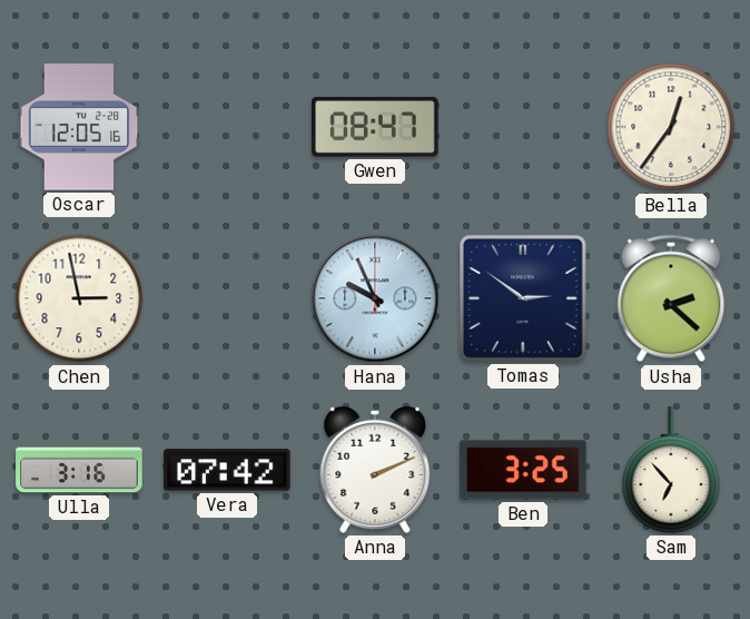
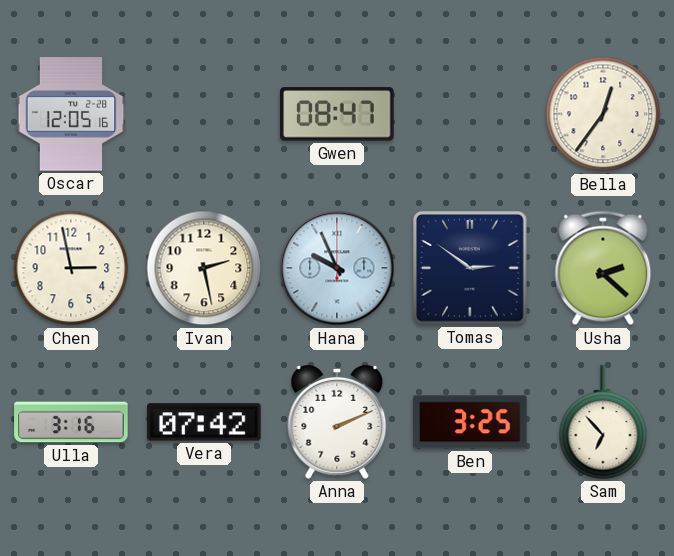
Ivan: none -> 2:28 (204, 268)
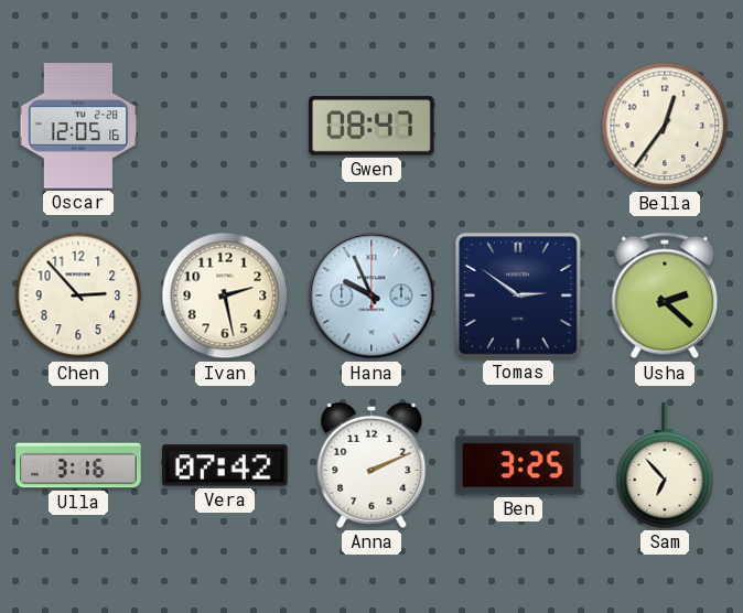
Chen: 2:58 -> 2:53 (78, 295)
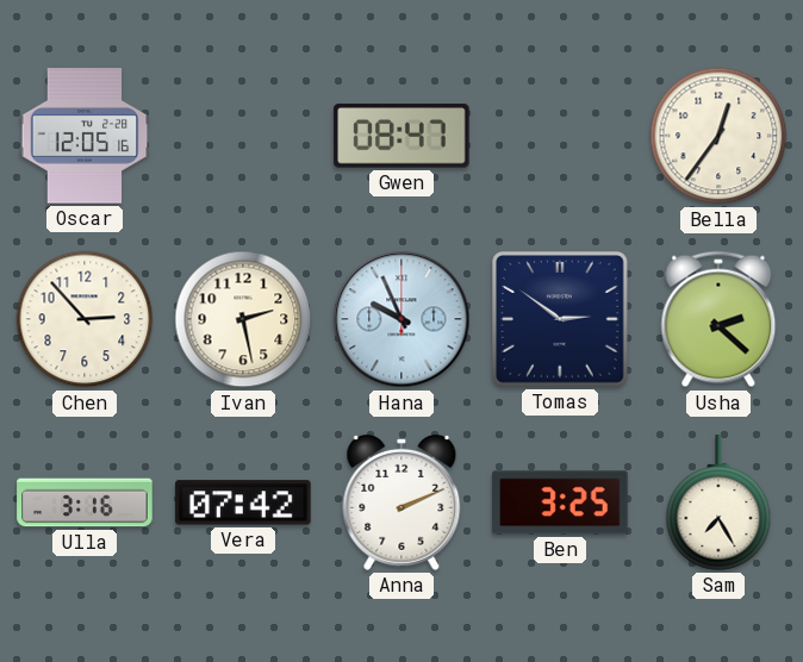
Sam: 6:53 -> 7:25 (718, 502)
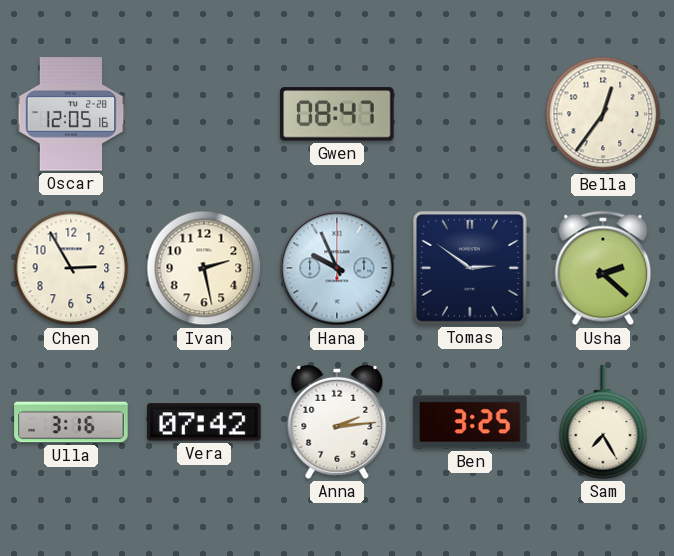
Chen: 2:53 -> 2:55 (71, 268)
Anna: 2:11 -> 2:14 (337, 422)
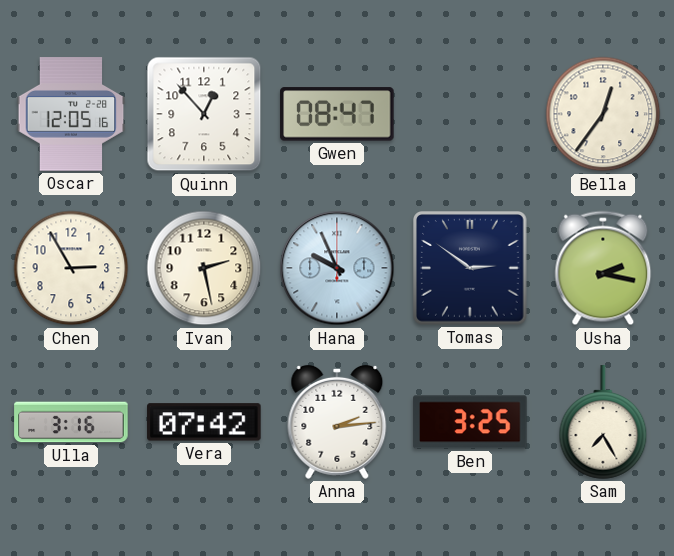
Quinn: none -> 12:53 (204, 114)
Usha: 2:22 -> 2:17 (603, 268)
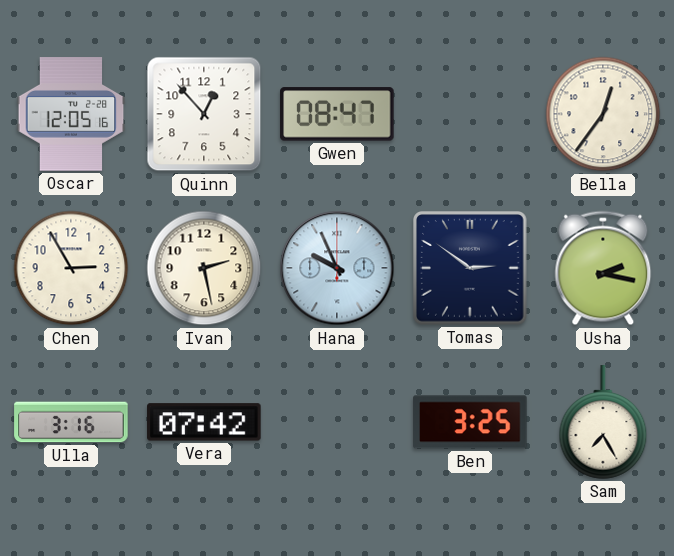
Anna: 2:14 -> none (337, 422)
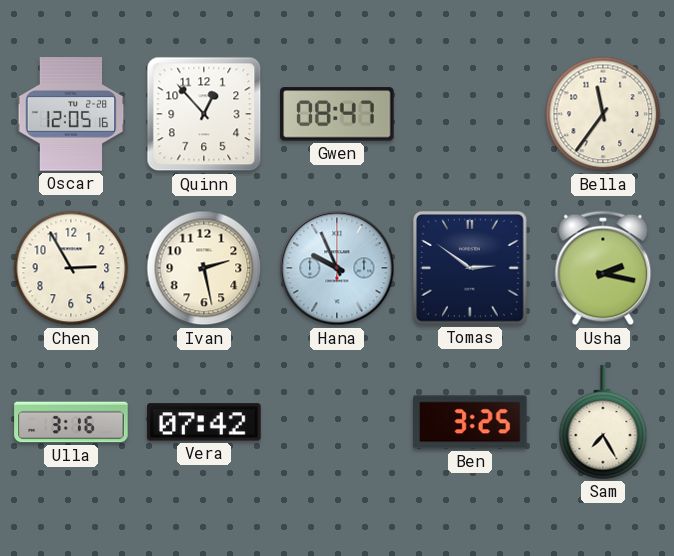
Bella: 12:36 -> 11:36 (603, 114)
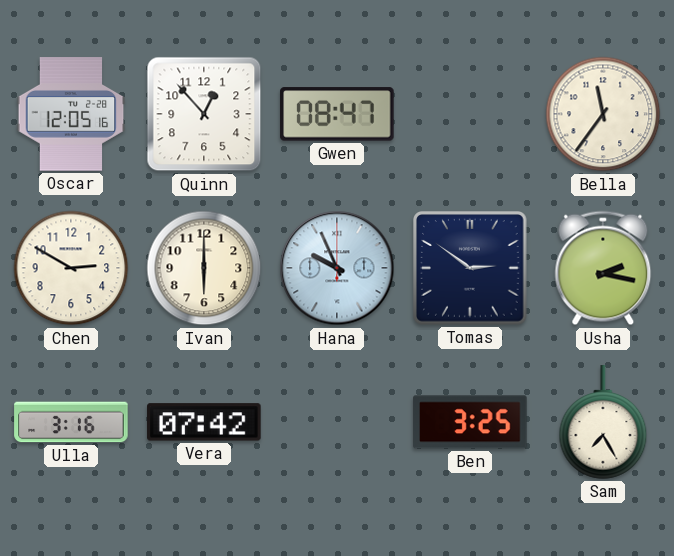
Chen: 2:55 -> 2:50 (71, 268)
Ivan: 2:28 -> 6:00 (204, 268)
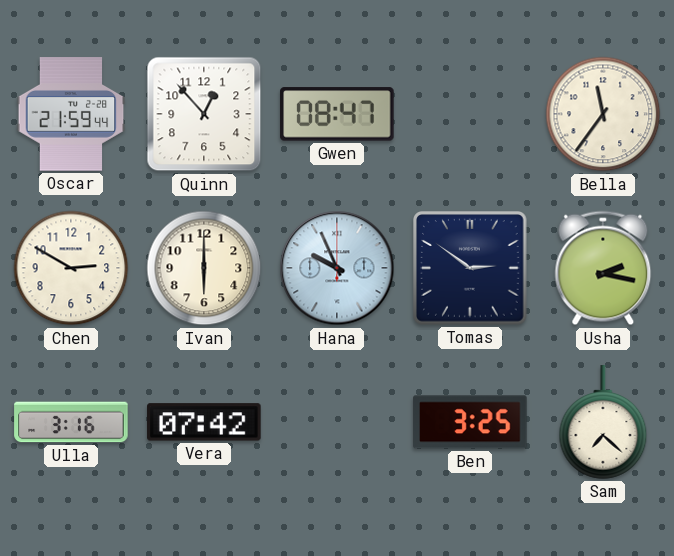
Oscar: 12:05 -> 21:59 (71, 114)
Sam: 7:25 -> 7:22 (603, 422)
